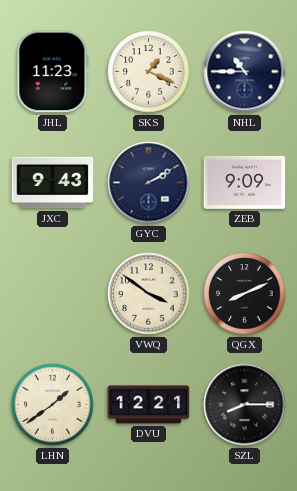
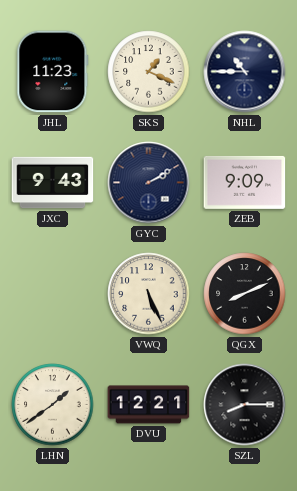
VWQ: 3:51 -> 5:26 (149, 294)
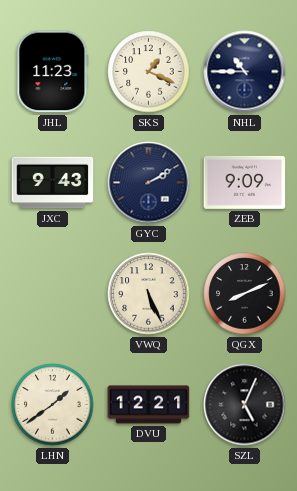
SZL: 8:15 -> 5:04 (245, 405)
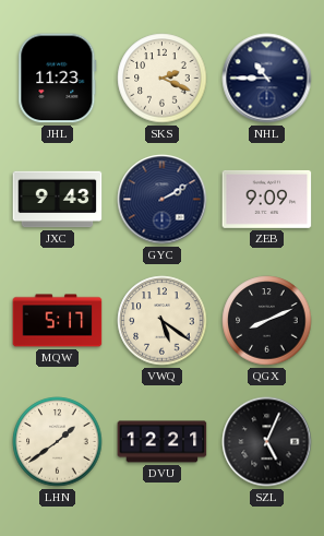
SKS: 1:19 -> 2:19 (163, 79)
MQW: none -> 5:17 (58, 321)
VWQ: 5:26 -> 5:21 (163, 321)
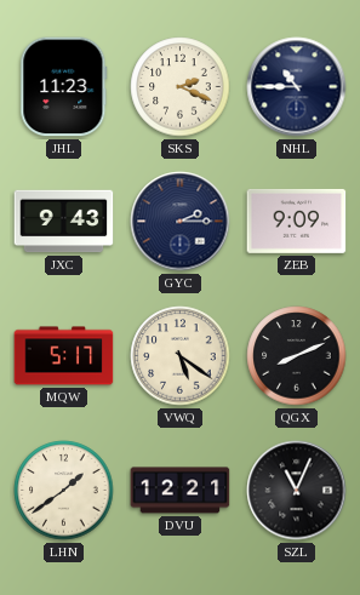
GYC: 2:10 -> 2:15 (181, 222)
SZL: 5:04 -> 11:04 (297, 491)
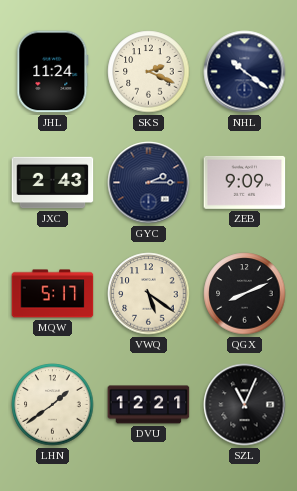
JHL: 11:23 -> 11:24 (53, 72)
NHL: 10:45 -> 10:21 (245, 72)
JXC: 9:43 -> 2:43 (53, 183)
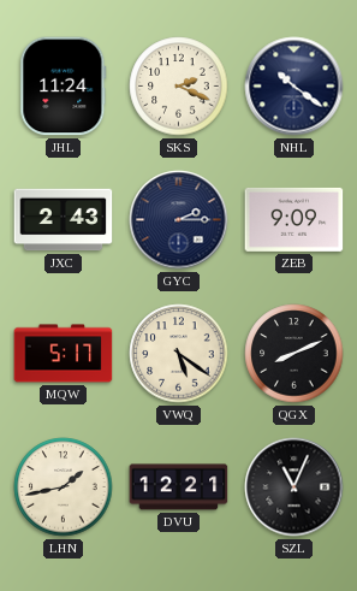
LHN: 1:39 -> 1:43 (64, 487)
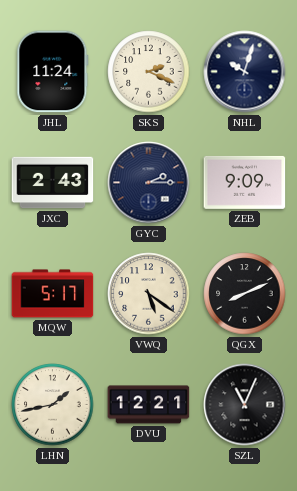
NHL: 10:21 -> 10:03 (245, 72)
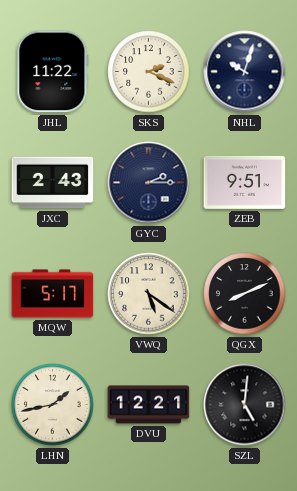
JHL: 11:24 -> 11:22 (53, 72)
ZEB: 9:09 -> 9:51 (245, 182)
SZL: 11:04 -> 5:01 (245, 405)
